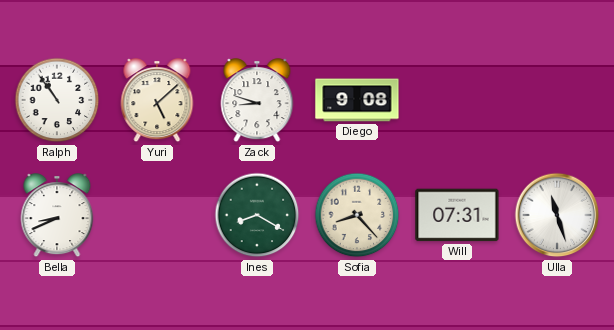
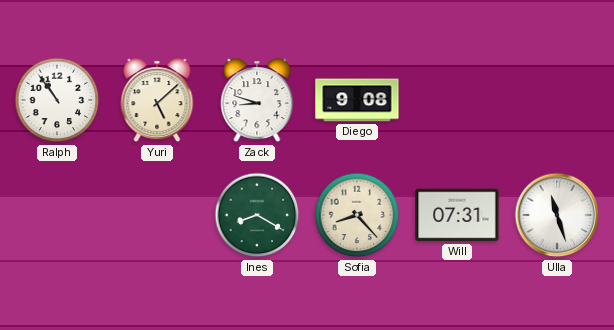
Bella: 8:41 -> none (57, 216)
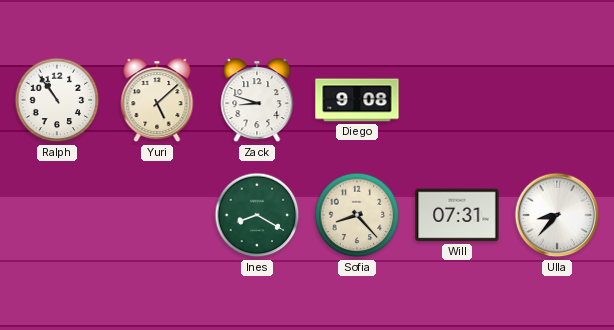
Ulla: 11:27 -> 8:37 (557, 215)
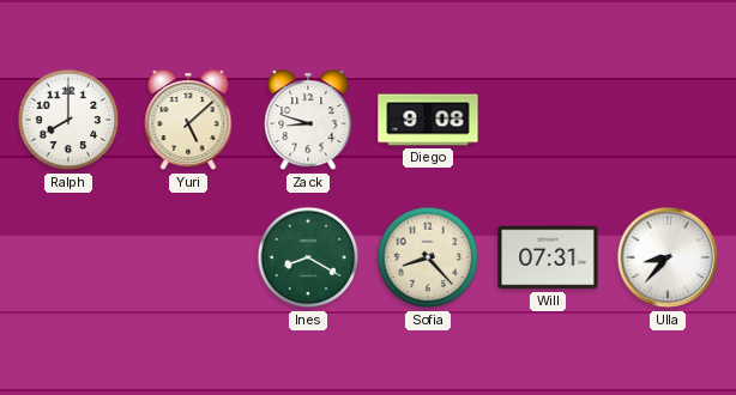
Ralph: 10:54 -> 8:00 (68, 120)
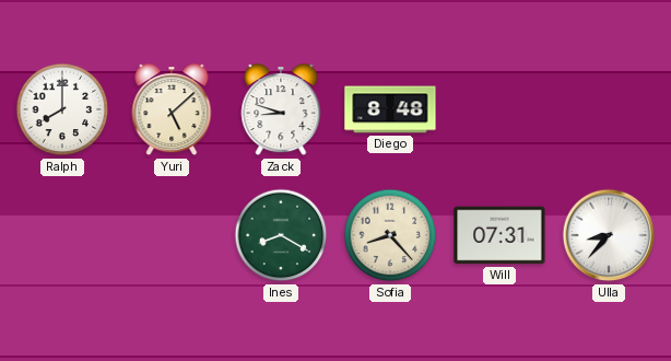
Diego: 9:08 -> 8:48 (390, 109)
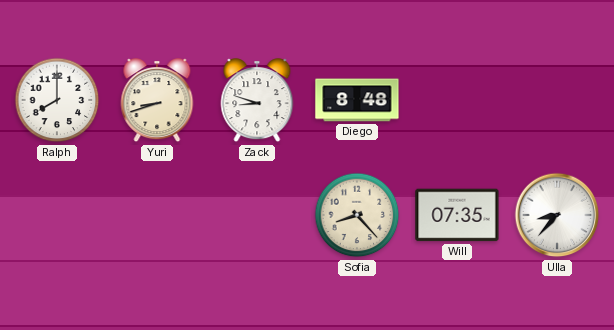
Yuri: 5:08 -> 8:42 (157, 101)
Ines: 8:20 -> none (281, 235)
Will: 07:31 -> 07:35 (457, 215)
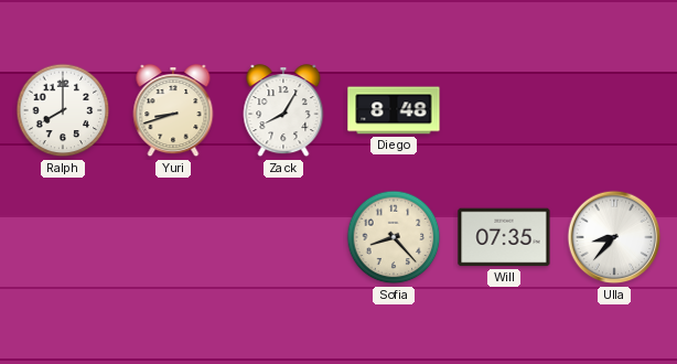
Zack: 8:48 -> 8:05 (283, 111)
